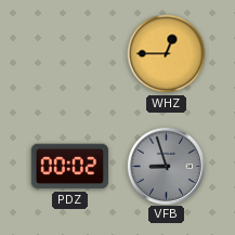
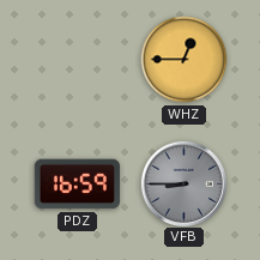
PDZ: 00:02 -> 16:59 (77, 185)
VFB: 8:57 -> 8:45 (183, 183)
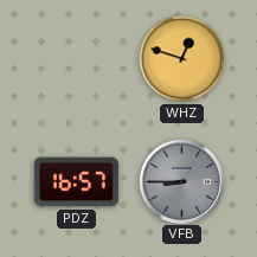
WHZ: 12:45 -> 12:48 (182, 59)
PDZ: 16:59 -> 16:57 (76, 182)
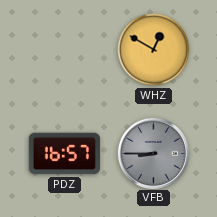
WHZ: 12:48 -> 12:50 (154, 50)
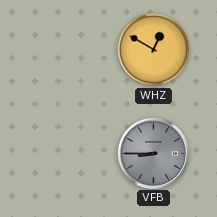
PDZ: 16:57 -> none (64, 154)
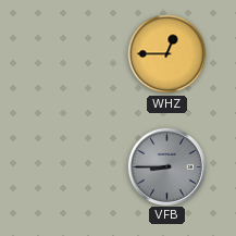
WHZ: 12:50 -> 12:45 (167, 54)
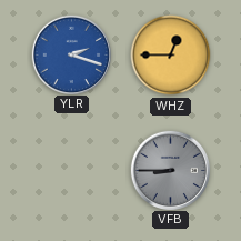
YLR: none -> 2:18 (71, 54)
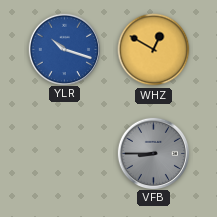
YLR: 2:18 -> 10:18 (64, 49)
WHZ: 12:45 -> 12:50 (154, 50)
